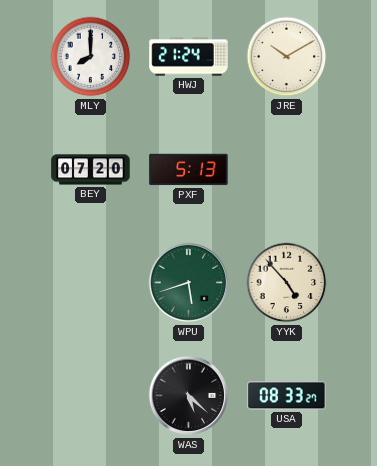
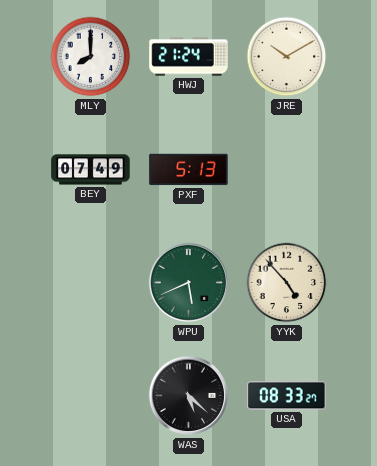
BEY: 07:20 -> 07:49 (91, 170)
WPU: 5:42 -> 5:41 (189, 283)
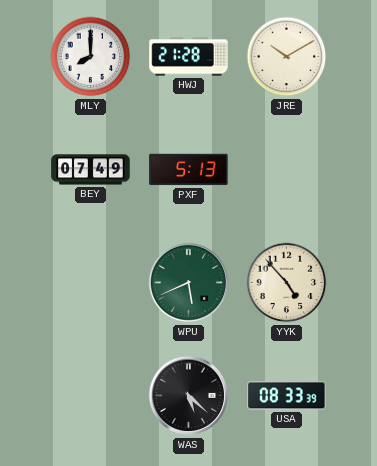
HWJ: 21:24 -> 21:28 (189, 57)
USA: 08:33:27 -> 08:33:39 (287, 396)
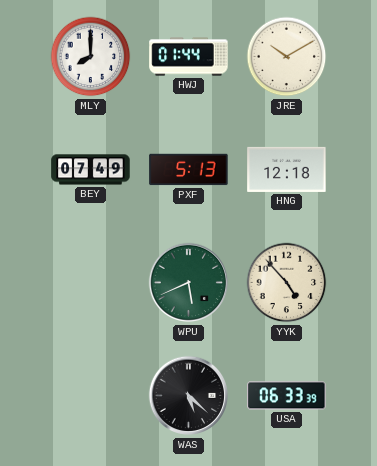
HWJ: 21:28 -> 01:44 (189, 57)
HNG: none -> 12:18 (287, 169)
USA: 08:33 -> 06:33 (287, 396)
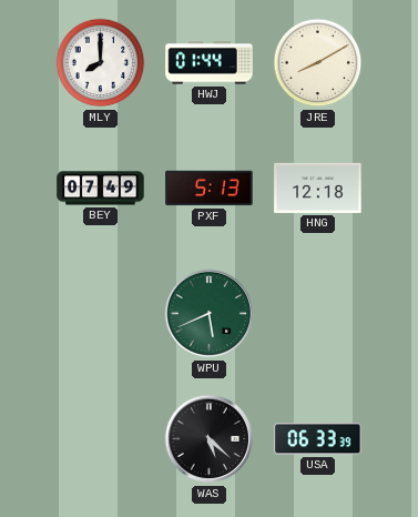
JRE: 10:10 -> 8:10 (318, 63)
YYK: 4:53 -> none (287, 283)
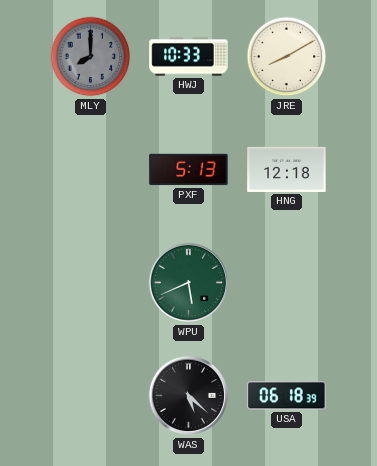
MLY dial: white -> grey (91, 57)
HWJ: 01:44 -> 10:33 (189, 57)
BEY: 07:49 -> none (101, 189)
USA: 06:33 -> 06:18 (287, 396)
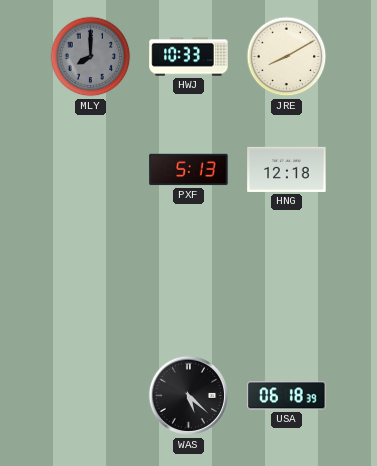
WPU: 5:41 -> none (189, 283)
